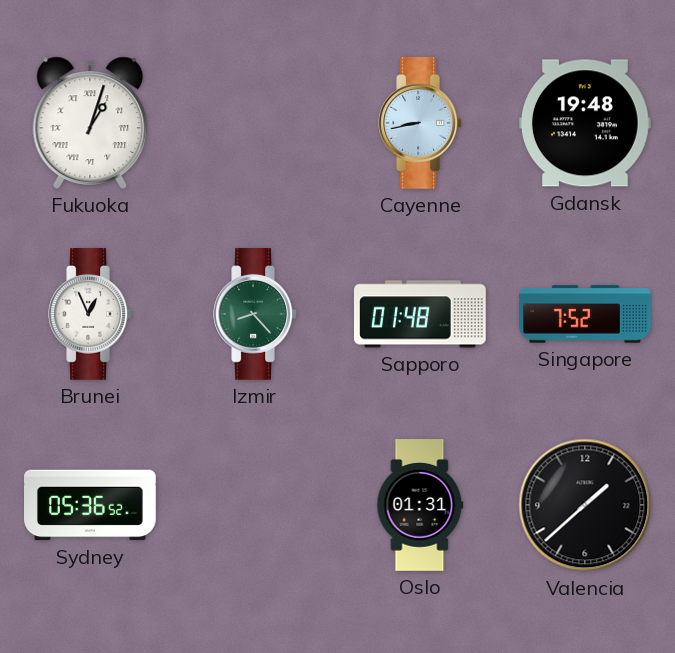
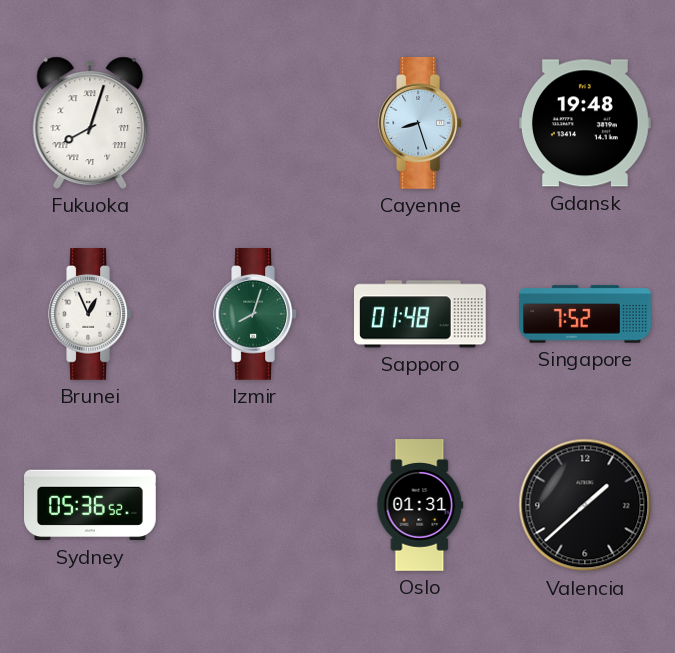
Fukuoka: 1:03 -> 8:03 (90, 123)
Cayenne: 8:43 -> 8:27 (420, 124)
Izmir: 8:23 -> 8:03 (255, 315)
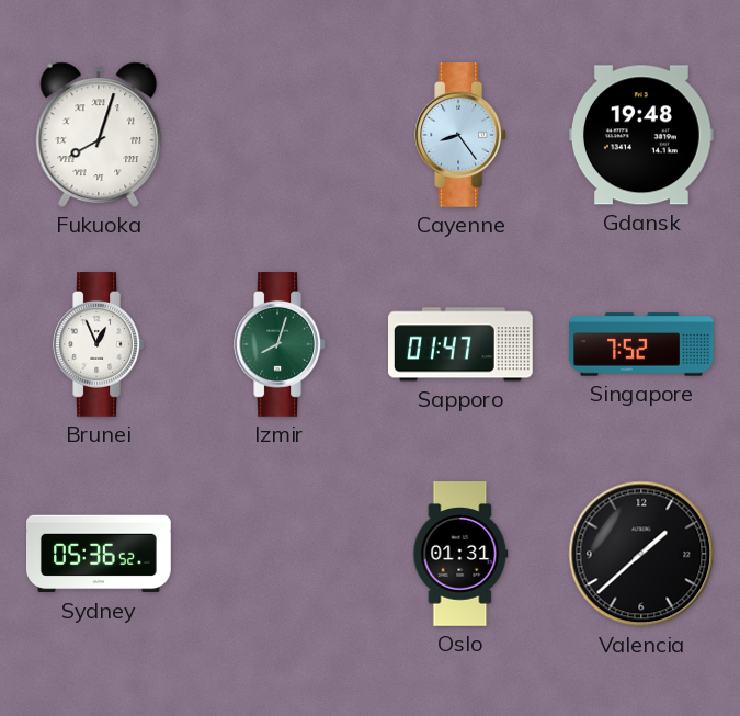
Cayenne: 8:27 -> 8:24 (460, 136)
Sapporo: 01:48 -> 01:47 (462, 344)
